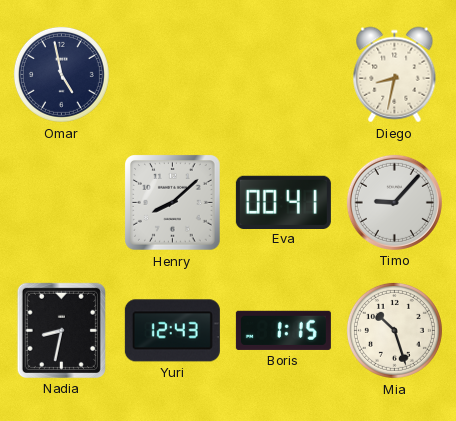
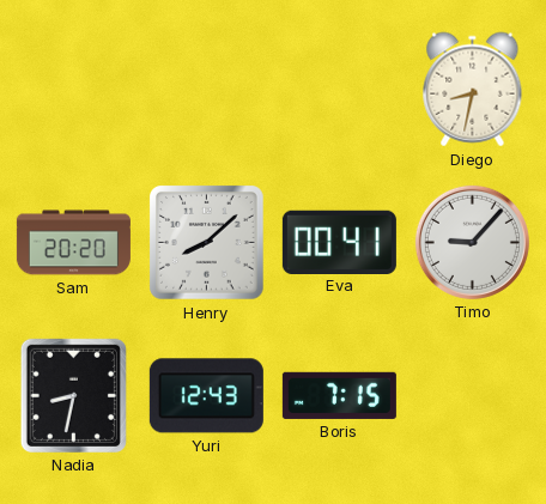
Omar: 4:58 -> none (61, 74)
Sam: none -> 20:20 (73, 243)
Boris: 1:15 -> 7:15 (339, 395)
Mia: 10:27 -> none (394, 330)
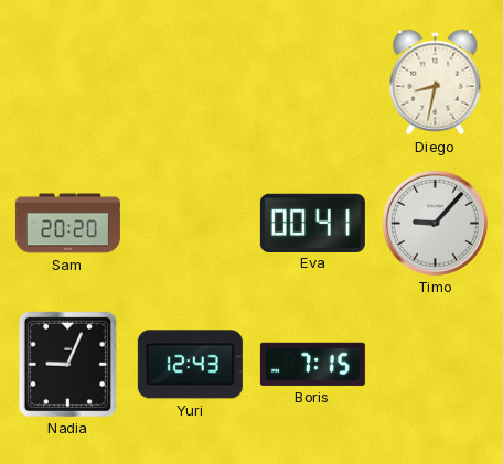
Henry: 8:08 -> none (207, 243)
Nadia: 8:32 -> 9:04 (67, 364)
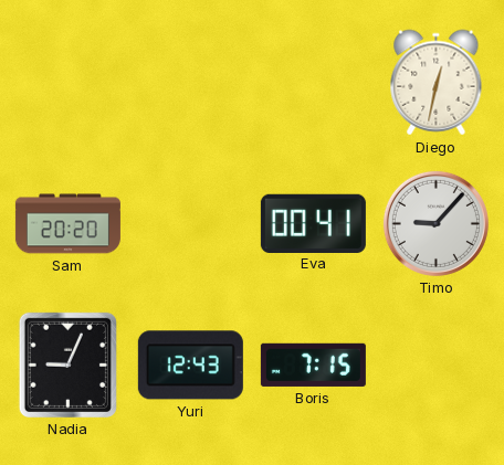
Diego: 8:32 -> 12:32 (437, 83)
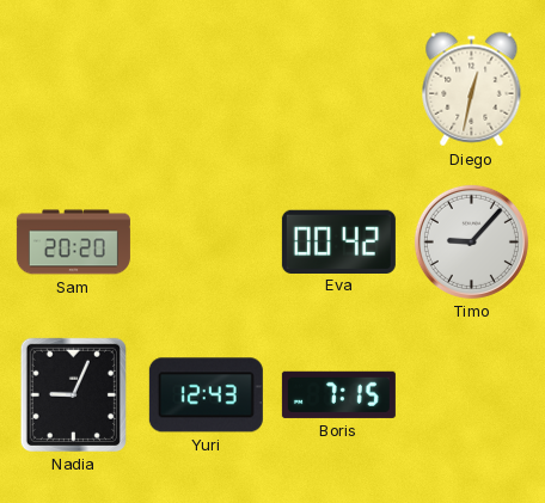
Eva: 00:41 -> 00:42 (338, 241)
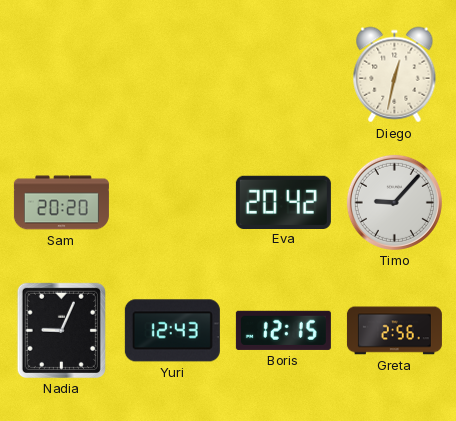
Eva: 00:42 -> 20:42 (283, 202)
Boris: 7:15 -> 12:15 (283, 330)
Greta: none -> 2:56 (394, 331)
